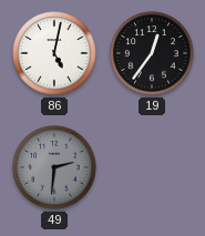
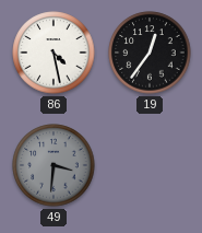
86: 5:02 -> 4:28 (54, 53)
49: 2:31 -> 3:31 (54, 165)
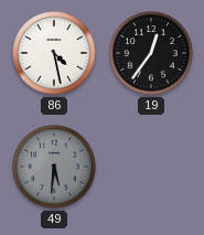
49: 3:31 -> 5:31 (54, 167)
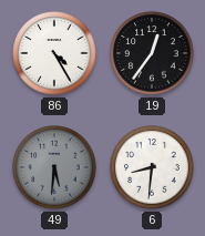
86: 4:28 -> 4:25 (54, 53)
6: none -> 8:31 (152, 167)
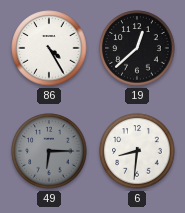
19: 12:36 -> 12:38 (137, 48)
49: 5:31 -> 6:15 (49, 151)
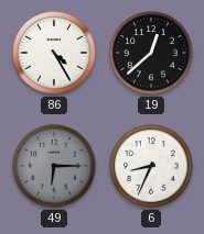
6: 8:31 -> 8:34 (151, 166)
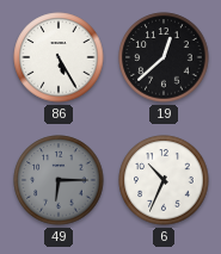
86: 4:25 -> 5:25 (59, 57)
6: 8:34 -> 10:34 (164, 180)
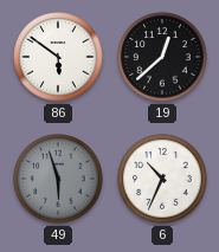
86: 5:25 -> 5:51 (58, 57)
49: 6:15 -> 5:57 (58, 179)
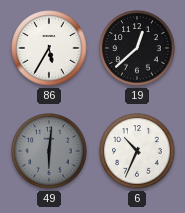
86: 5:51 -> 5:35 (49, 48)
49: 5:57 -> 6:01 (49, 151)
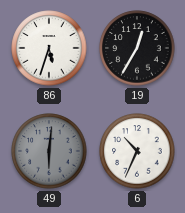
86: 5:35 -> 5:33 (49, 48)
19: 12:38 -> 12:35 (137, 48)
